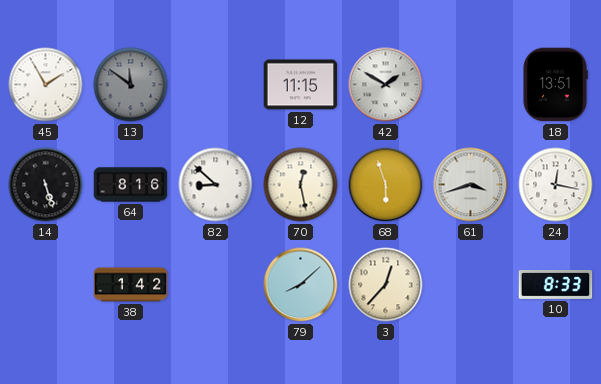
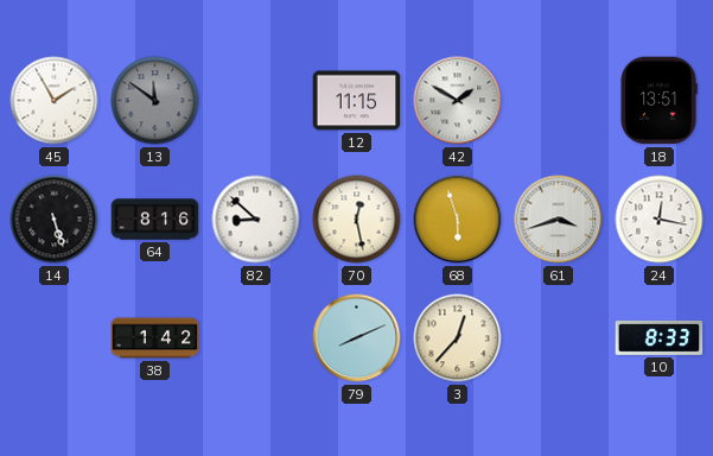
79: 8:08 -> 8:11 (357, 338)
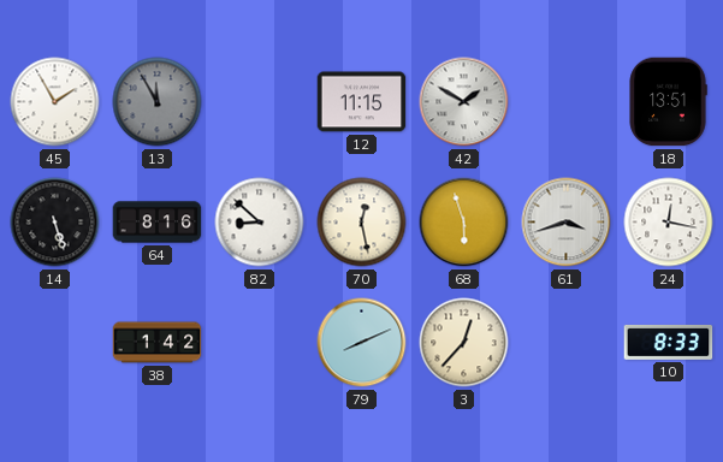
13: 11:51 -> 11:55 (158, 102)
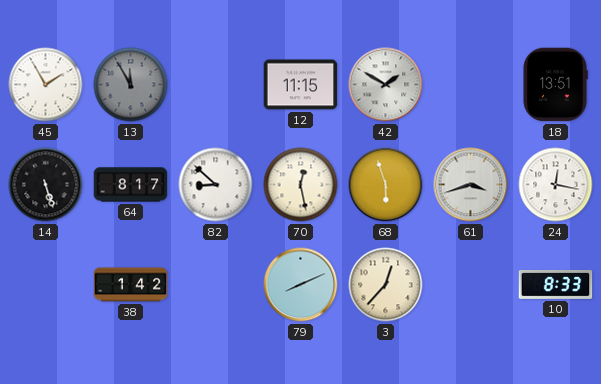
64: 8:16 -> 8:17 (131, 185)
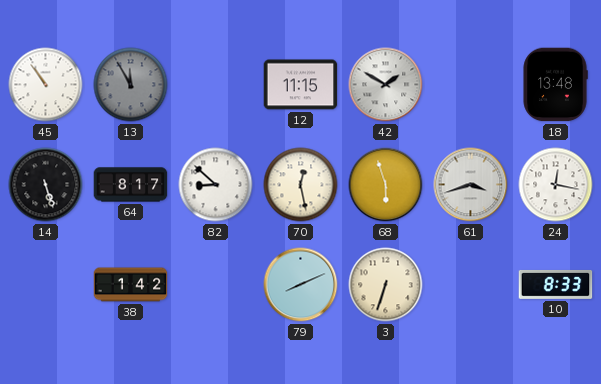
45: 1:55 -> 10:54 (46, 85)
18: 13:51 -> 13:48 (555, 85)
3: 12:37 -> 6:33 (386, 285)
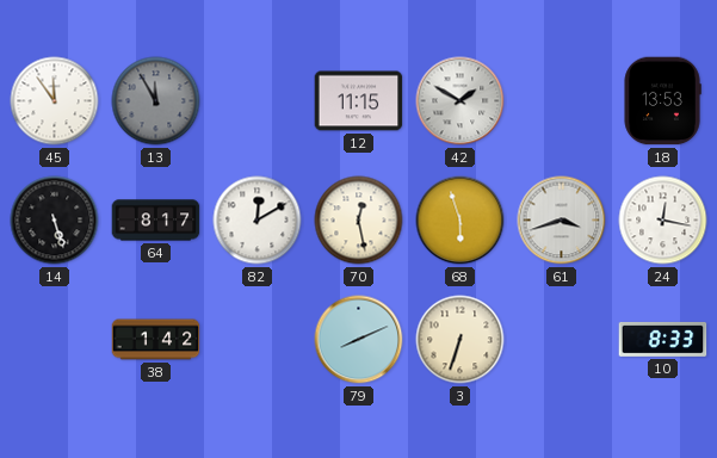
45: 10:54 -> 11:54 (55, 101)
18: 13:48 -> 13:53 (662, 101)
82: 8:52 -> 12:10 (258, 221)
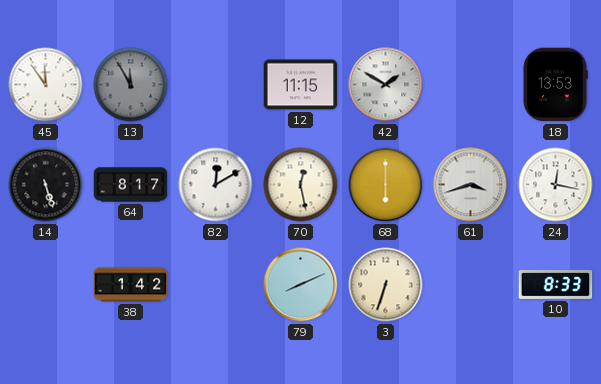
68: 5:57 -> 6:00 (386, 185)
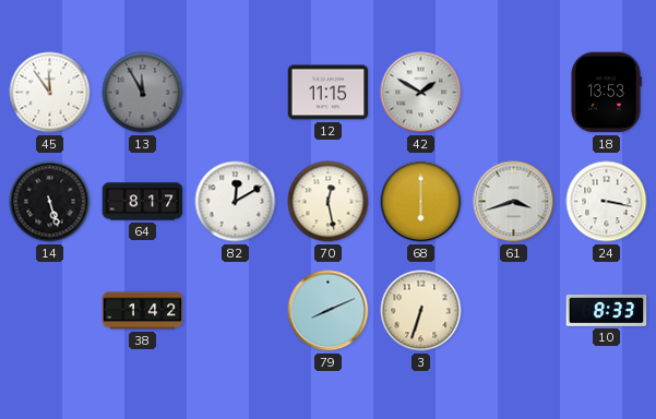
24: 12:17 -> 3:17 (607, 202)
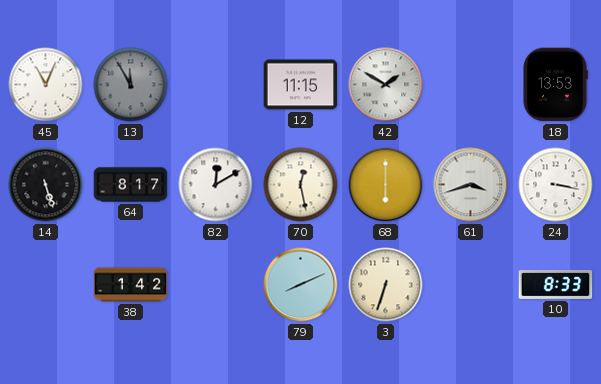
45: 11:54 -> 11:04 (46, 85)
